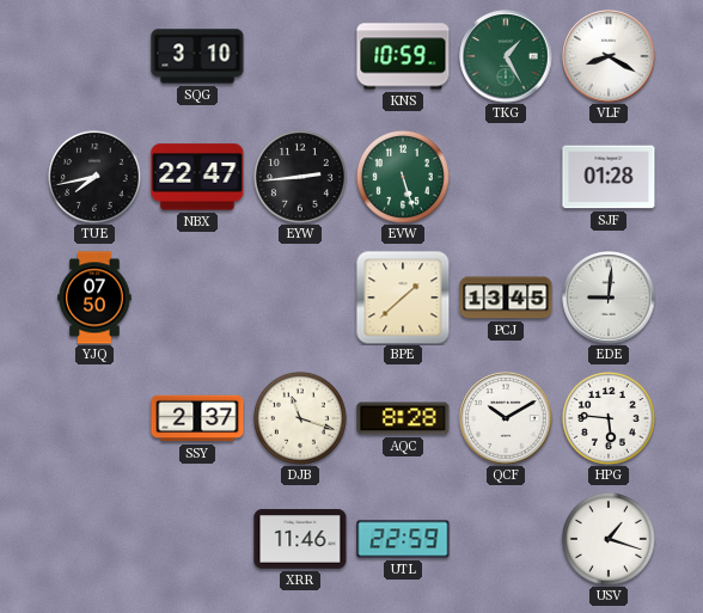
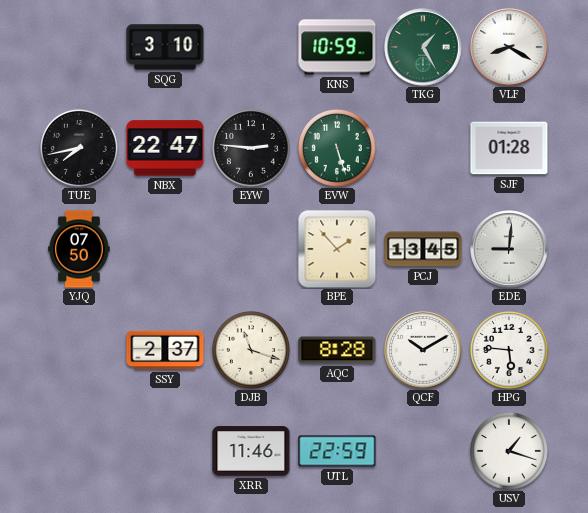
EYW: 2:44 -> 2:46 (251, 148)
BPE: 1:38 -> 1:53 (337, 249)
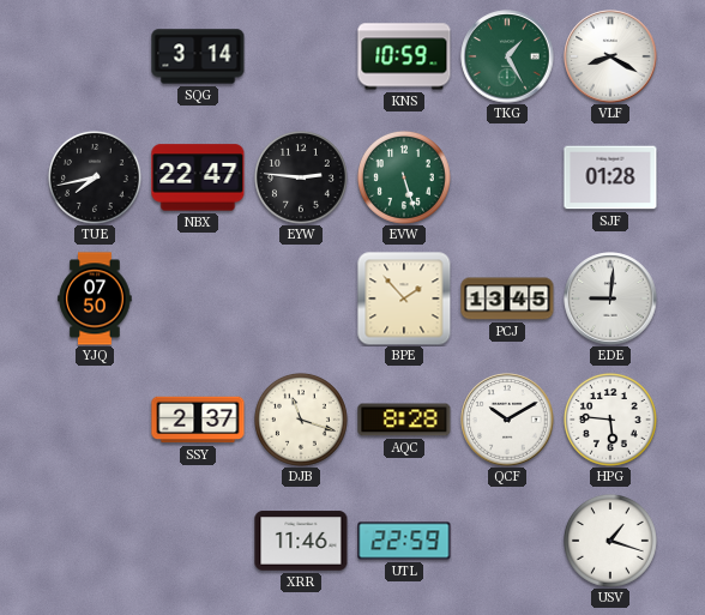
SQG: 3:10 -> 3:14 (198, 56)
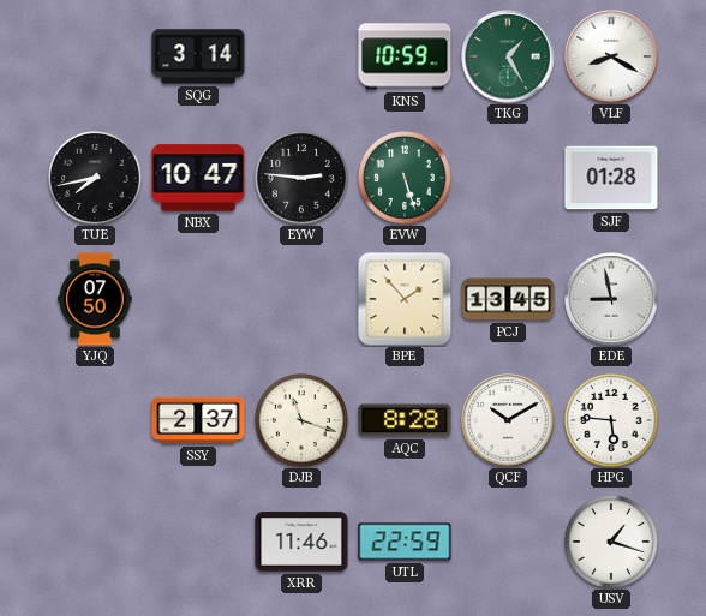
NBX: 22:47 -> 10:47 (198, 178)
EDE: 9:01 -> 8:58 (611, 299)
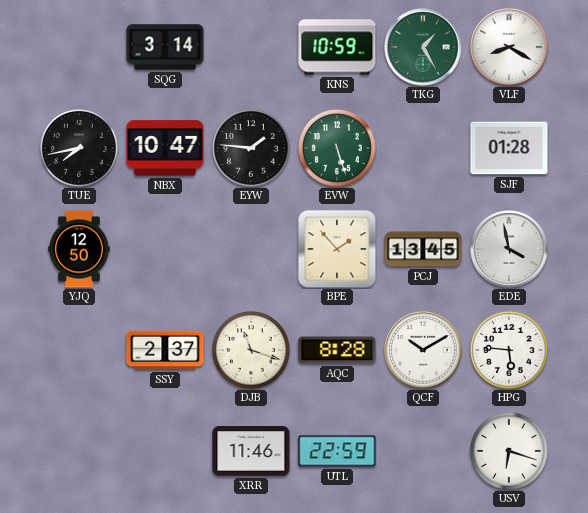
EYW: 2:46 -> 1:46 (251, 148)
YJQ: 07:50 -> 12:50 (79, 249)
EDE: 8:58 -> 3:58 (509, 249)
USV: 1:18 -> 6:18 (509, 451)
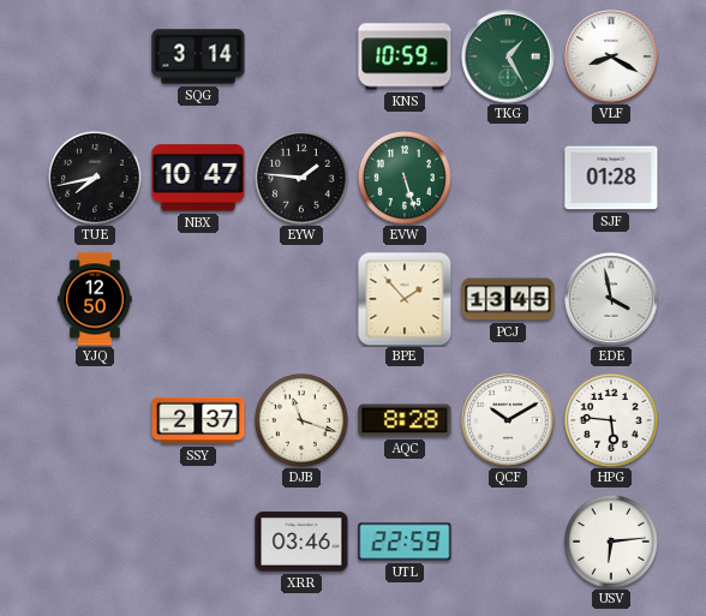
XRR: 11:46 -> 03:46 (301, 542)
USV: 6:18 -> 6:14 (611, 542)
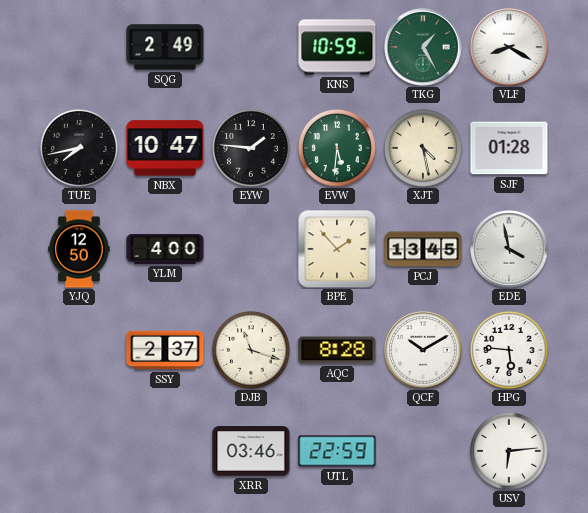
SQG: 3:14 -> 2:49 (165, 47)
EVW: 5:27 -> 5:31 (337, 148)
XJT: none -> 4:28 (423, 148)
YLM: none -> 4:00 (165, 250)
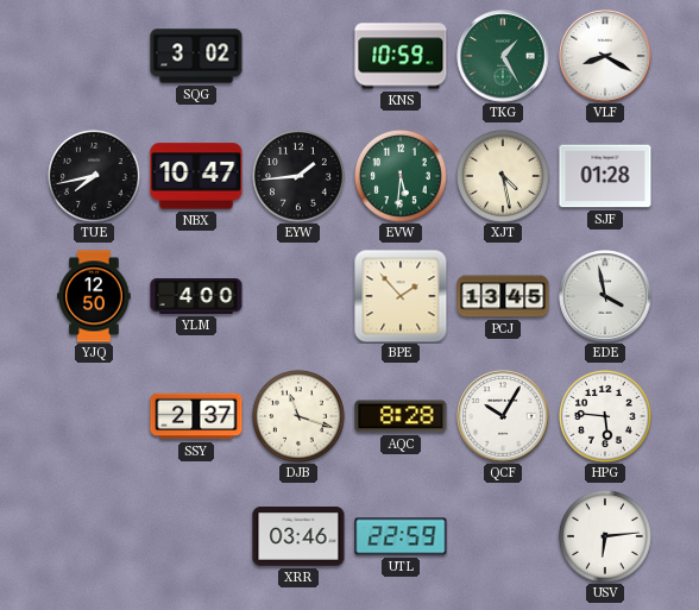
SQG: 2:49 -> 3:02 (196, 56)
EYW: 1:46 -> 1:44 (298, 176)
QCF: 10:10 -> 10:05 (503, 416)
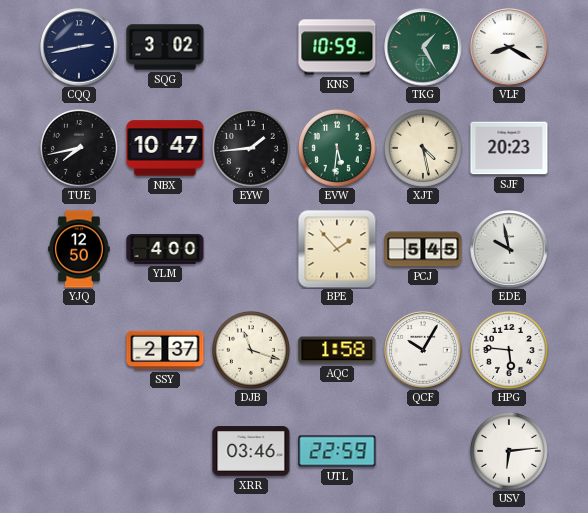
CQQ: none -> 2:43 (79, 47)
SJF: 01:28 -> 20:23 (509, 148)
PCJ: 13:45 -> 5:45 (423, 249)
EDE: 3:58 -> 9:58 (509, 249)
AQC: 8:28 -> 1:58 (337, 350)
